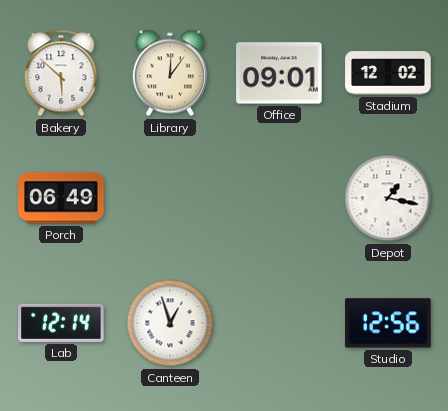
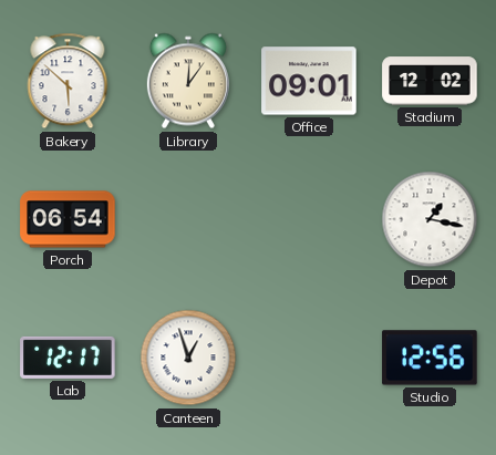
Porch: 06:49 -> 06:54 (68, 219)
Lab: 12:14 -> 12:17 (68, 358)
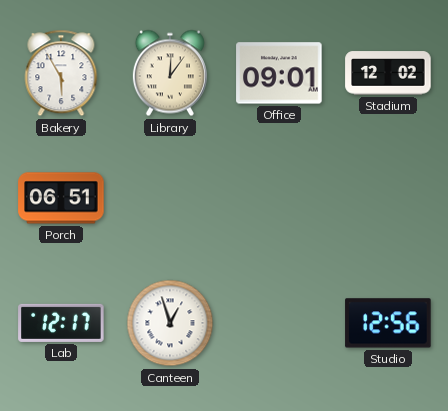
Bakery: 5:52 -> 5:55 (61, 73)
Porch: 06:54 -> 06:51 (61, 198)
Depot: 1:17 -> none (430, 219)
